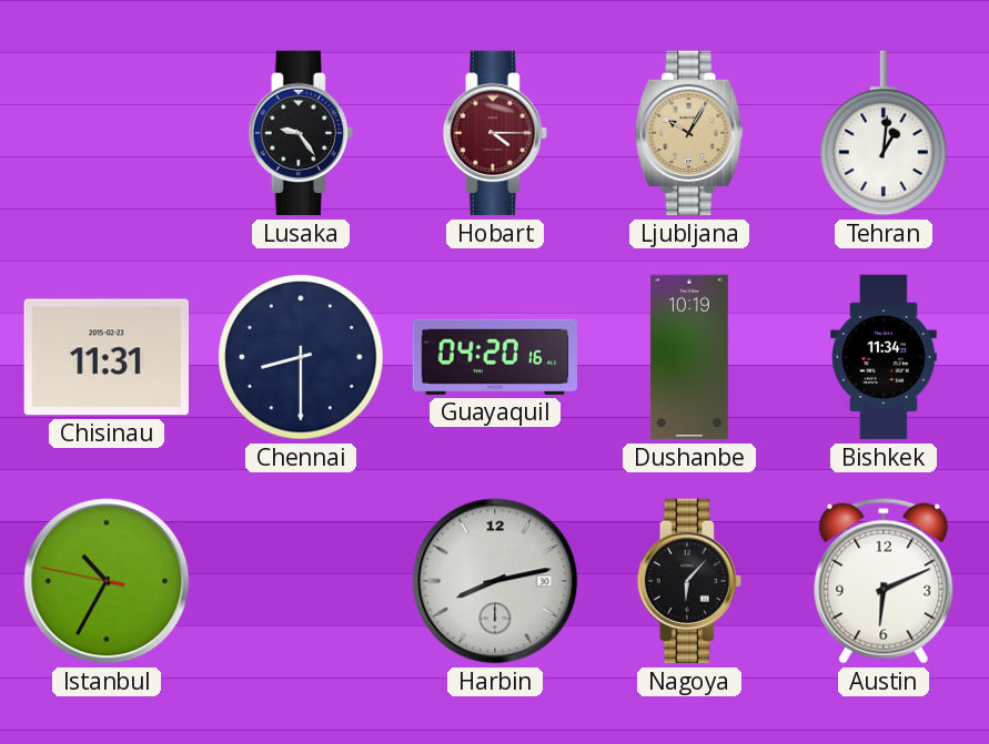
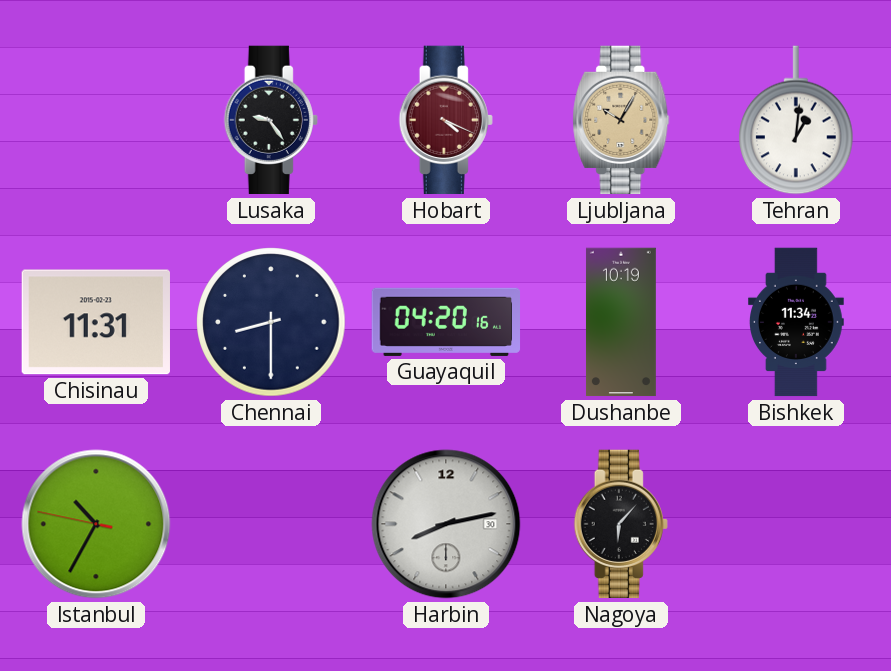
Hobart: 4:15 -> 4:19 (446, 120)
Austin: 6:11 -> none (884, 581)
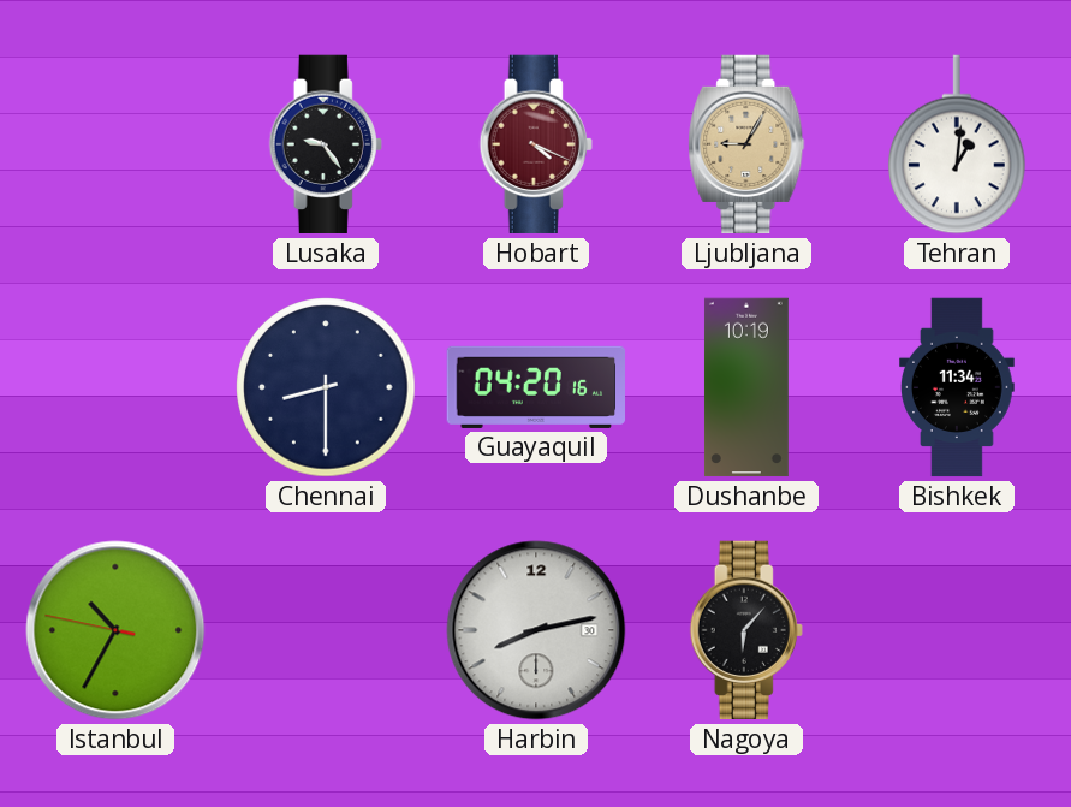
Ljubljana: 10:05 -> 9:05 (746, 144)
Chisinau: 11:31 -> none (96, 322)
